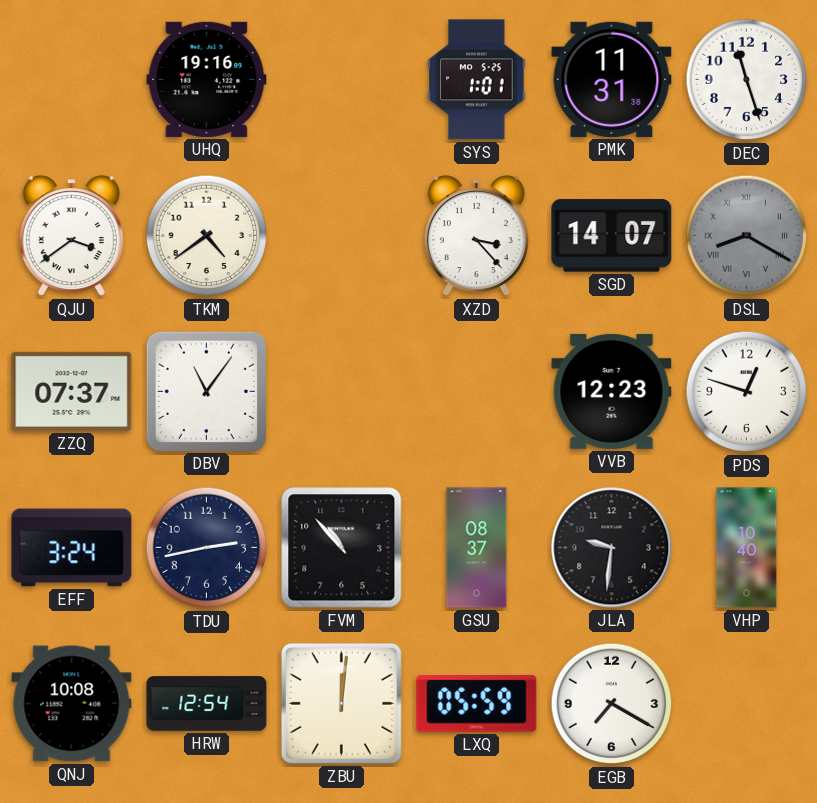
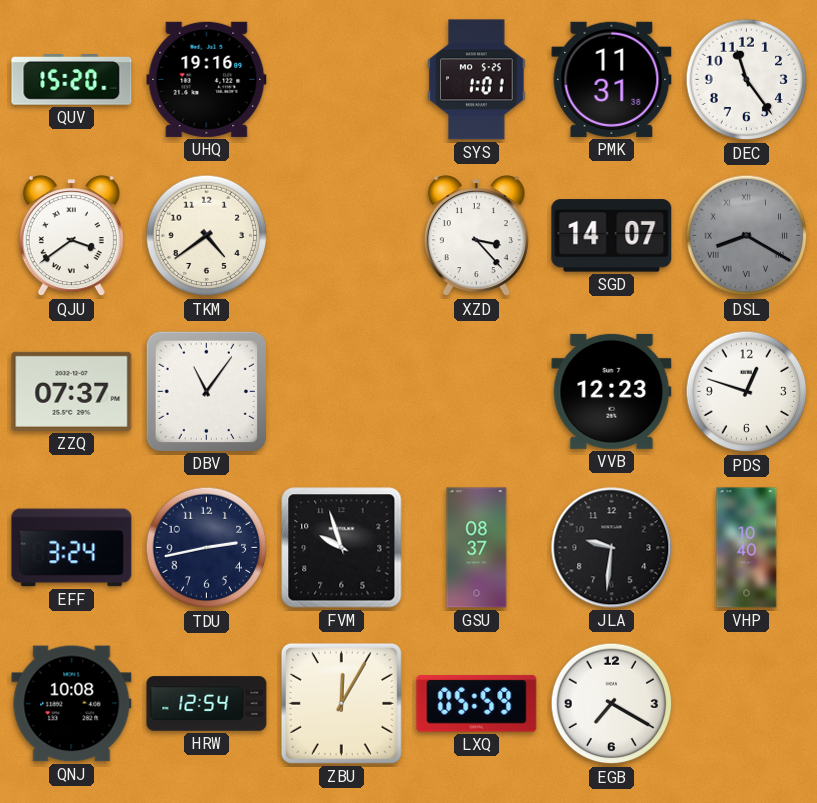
QUV: none -> 15:20 (72, 80)
DEC: 11:27 -> 11:24 (747, 80)
FVM: 10:53 -> 9:57 (342, 548)
ZBU: 12:01 -> 12:05 (341, 703)
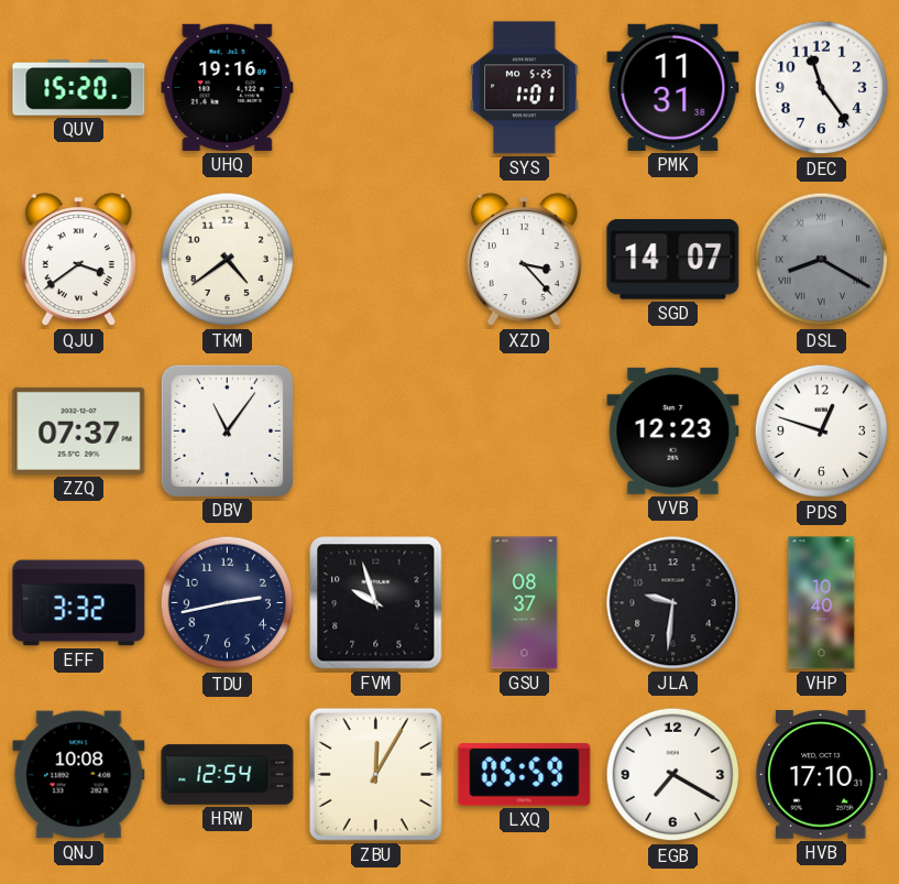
EFF: 3:24 -> 3:32 (79, 603)
HVB: none -> 17:10 (821, 775)
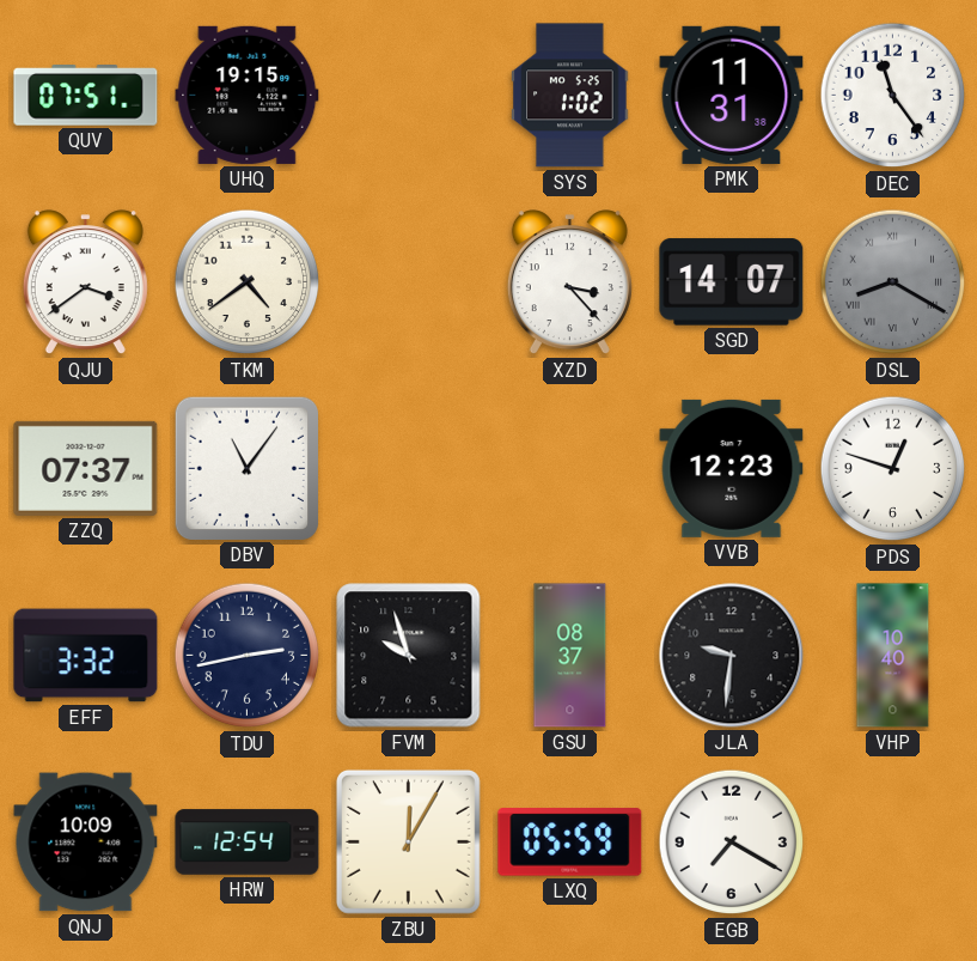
QUV: 15:20 -> 07:51 (86, 96)
UHQ: 19:16 -> 19:15 (248, 95)
SYS: 1:01 -> 1:02 (570, 96)
QNJ: 10:08 -> 10:09 (86, 843)
HVB: 17:10 -> none (821, 775)
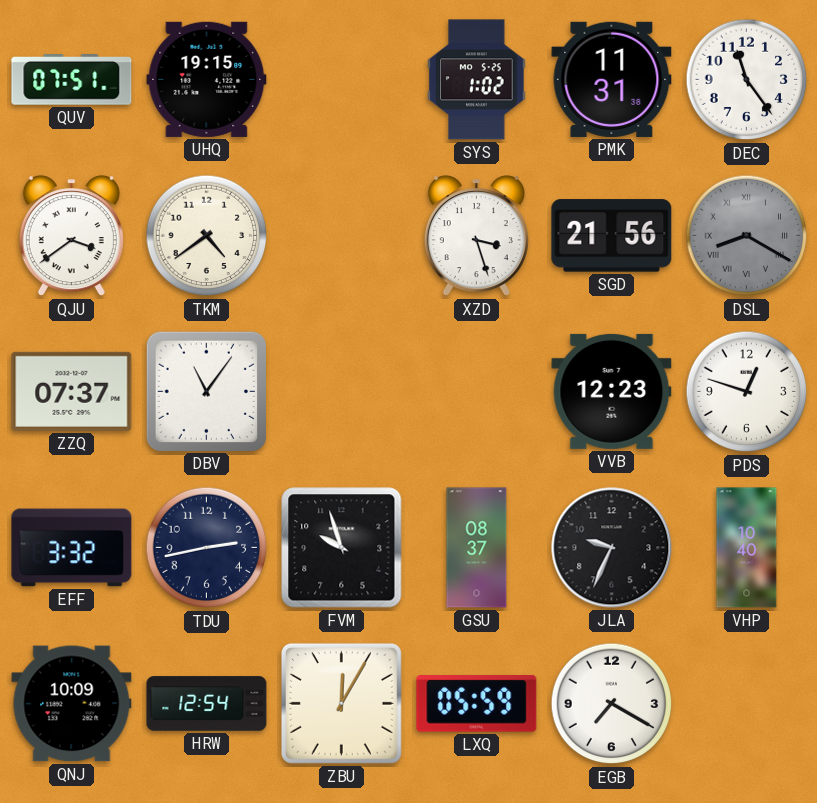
XZD: 3:23 -> 3:27 (476, 236)
SGD: 14:07 -> 21:56 (612, 236)
JLA: 9:31 -> 9:34 (612, 548)
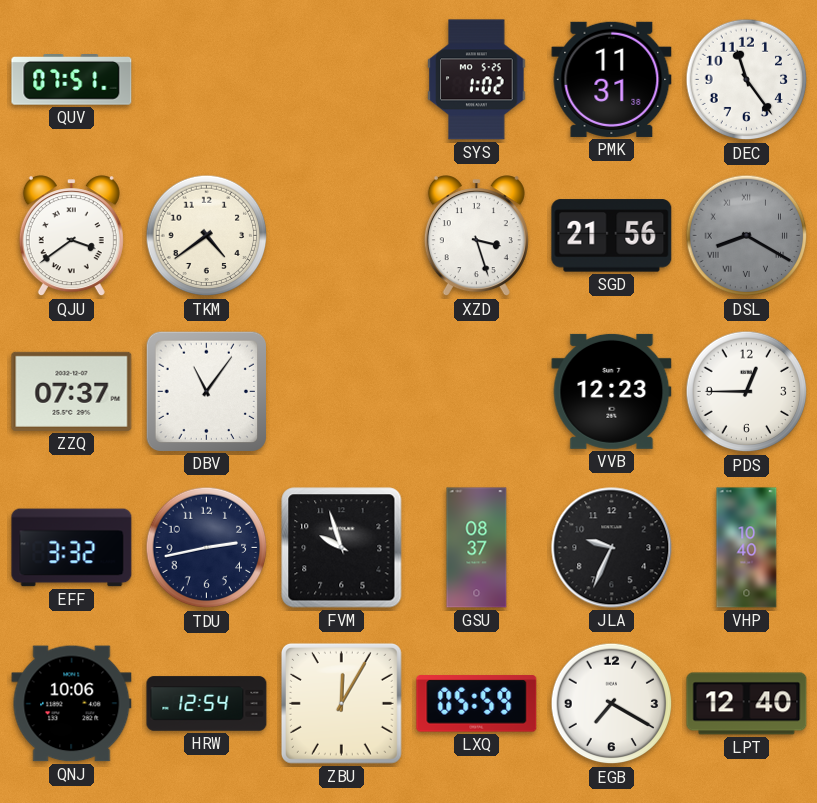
UHQ: 19:15 -> none (207, 79)
PDS: 12:48 -> 12:45 (747, 392)
QNJ: 10:09 -> 10:06 (72, 704)
LPT: none -> 12:40 (747, 704)
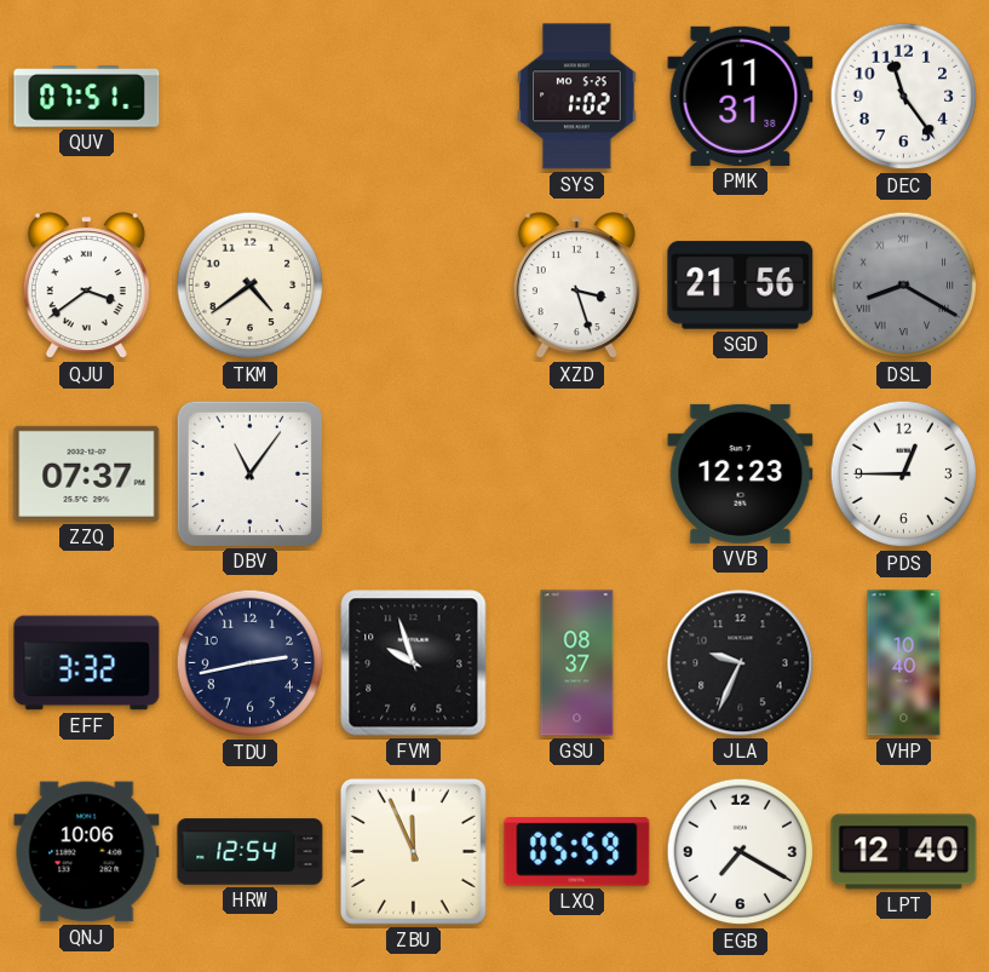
ZBU: 12:05 -> 11:56 (413, 851)
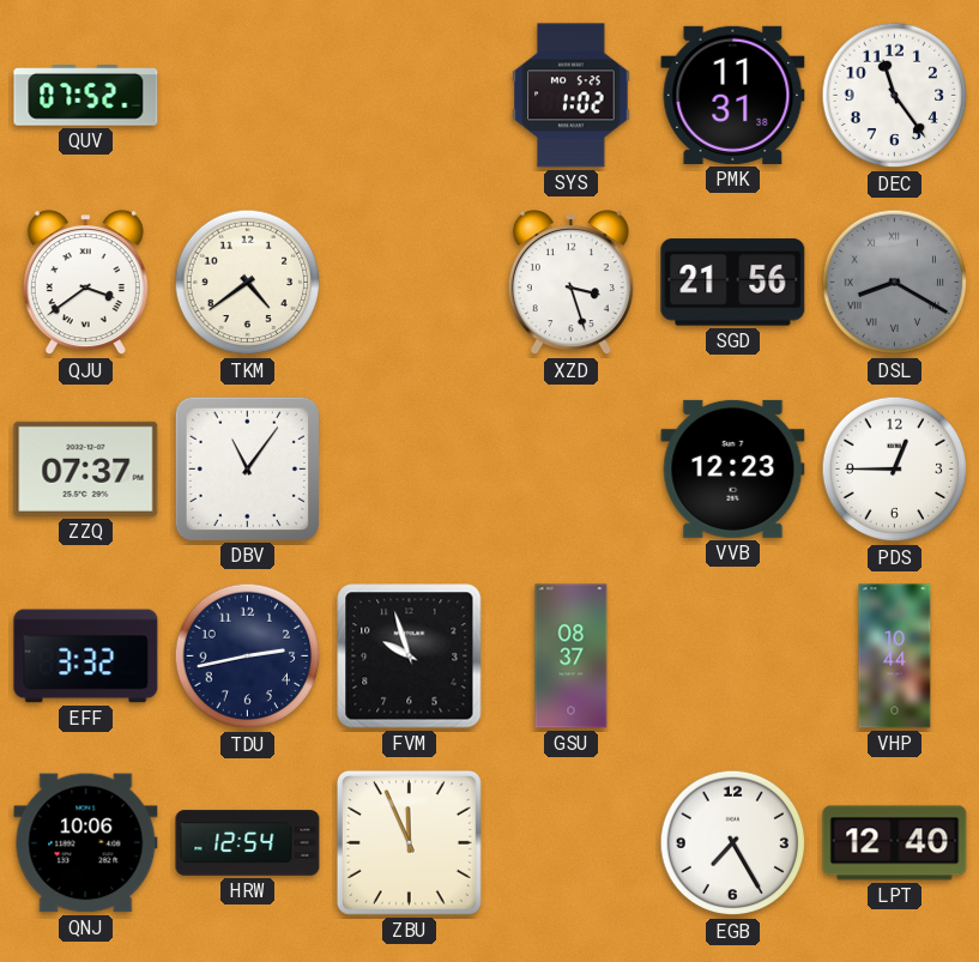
QUV: 07:51 -> 07:52 (86, 96)
JLA: 9:34 -> none (741, 663)
VHP: 10:40 -> 10:44 (895, 657)
LXQ: 05:59 -> none (577, 852)
EGB: 7:20 -> 7:25 (733, 843)
